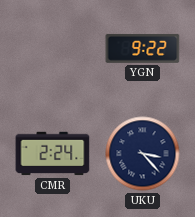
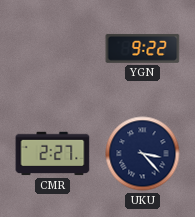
CMR: 2:24 -> 2:27 (53, 154)
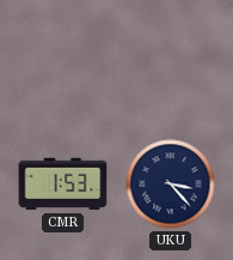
YGN: 9:22 -> none (143, 48)
CMR: 2:27 -> 1:53 (63, 185)
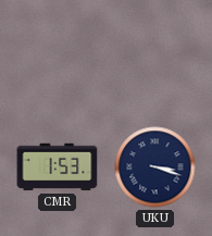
UKU: 3:23 -> 3:18 (155, 167)
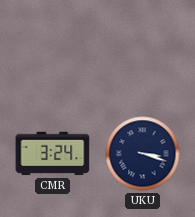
CMR: 1:53 -> 3:24 (53, 154)
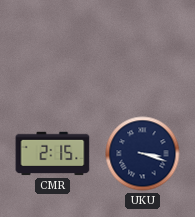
CMR: 3:24 -> 2:15 (53, 154)
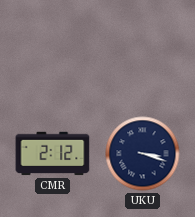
CMR: 2:15 -> 2:12 (53, 154)
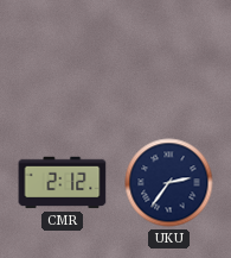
UKU: 3:18 -> 2:36 (169, 183)
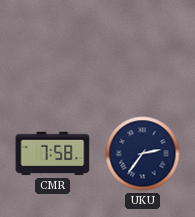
CMR: 2:12 -> 7:58 (53, 154)
